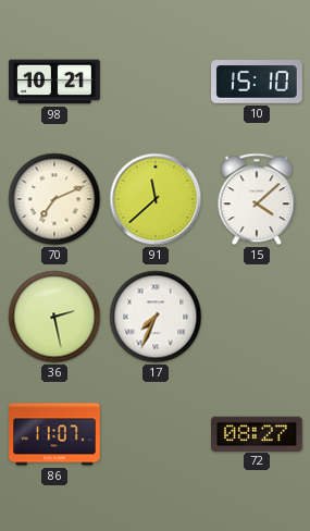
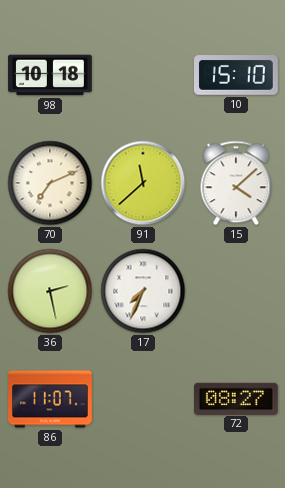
98: 10:21 -> 10:18 (50, 75)
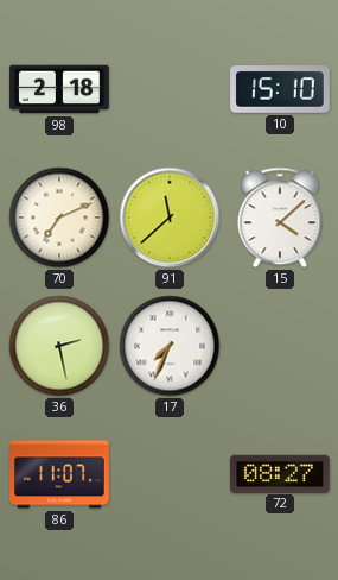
98: 10:18 -> 2:18 (59, 89)
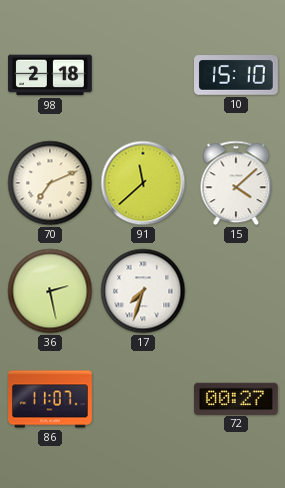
17: 7:34 -> 7:33 (143, 291)
72: 08:27 -> 00:27 (237, 398)
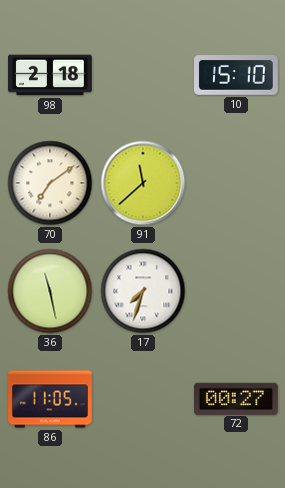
70: 7:11 -> 7:09 (50, 183)
15: 4:08 -> none (236, 183)
36: 2:28 -> 11:28 (50, 291)
86: 11:07 -> 11:05 (50, 399)
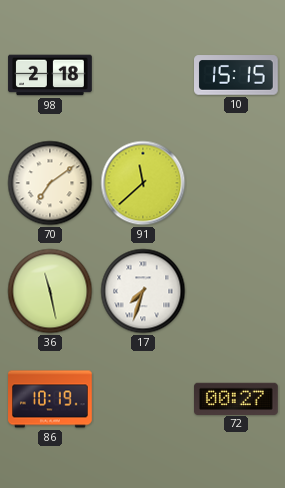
10: 15:10 -> 15:15 (237, 75)
86: 11:05 -> 10:19 (50, 399)
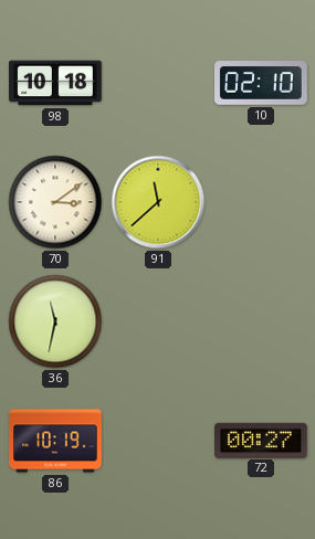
98: 2:18 -> 10:18 (55, 83)
10: 15:15 -> 02:10 (262, 83)
70: 7:09 -> 3:09 (55, 202)
36: 11:28 -> 11:32 (55, 321)
17: 7:33 -> none (143, 291)
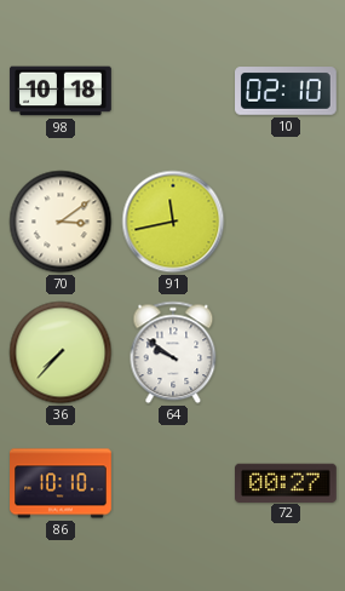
91: 11:38 -> 11:43 (173, 222)
36: 11:32 -> 7:37 (61, 352)
64: none -> 9:51 (173, 352)
86: 10:19 -> 10:10 (61, 483)
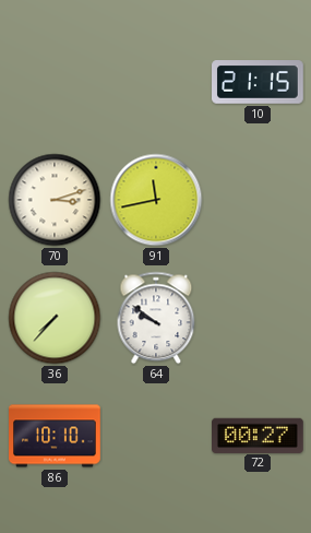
98: 10:18 -> none (61, 91)
10: 02:10 -> 21:15 (259, 82)
70: 3:09 -> 3:12 (55, 200)
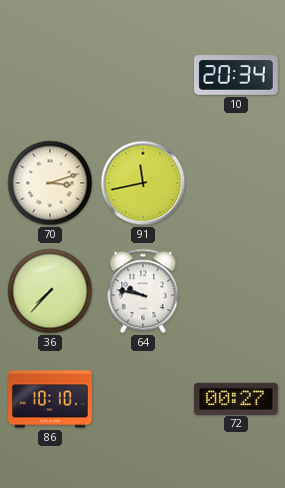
10: 21:15 -> 20:34 (237, 75)
64: 9:51 -> 9:47 (143, 291)
